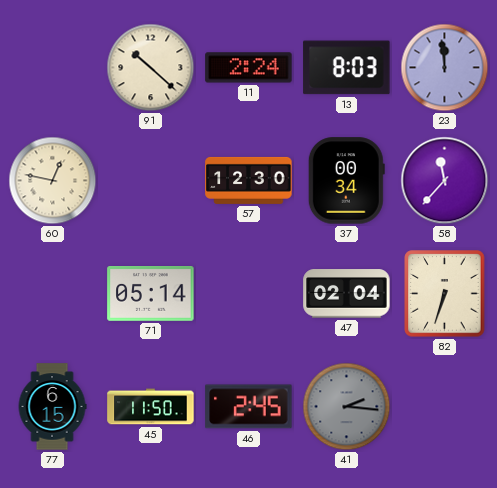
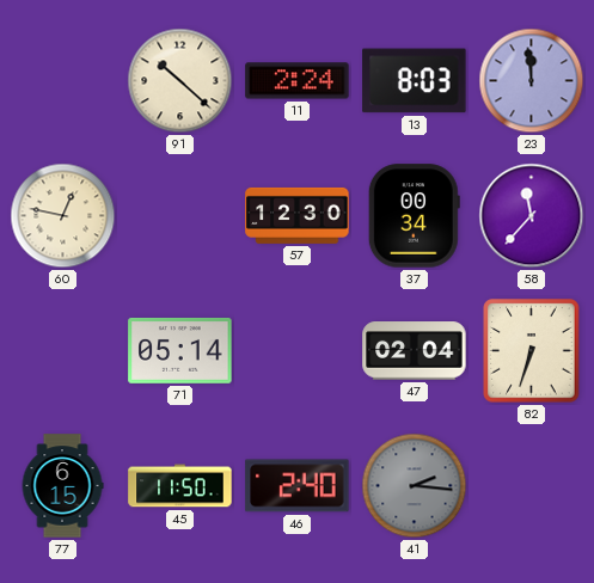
46: 2:45 -> 2:40 (298, 486)
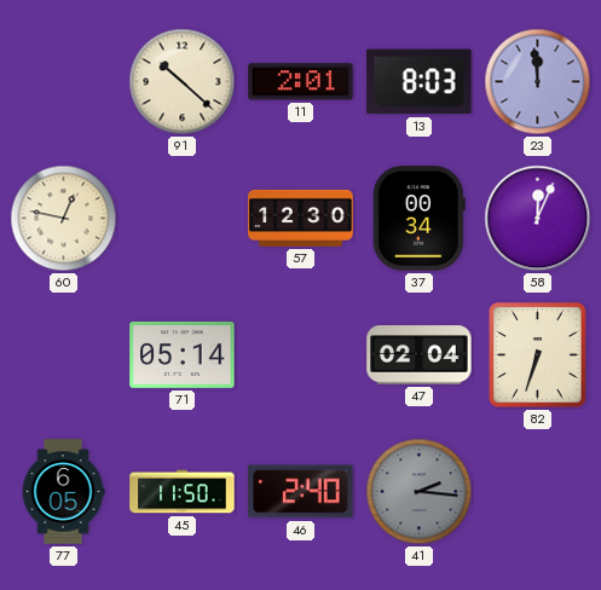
11: 2:24 -> 2:01 (301, 82)
58: 11:37 -> 12:04 (538, 219)
77: 6:15 -> 6:05 (63, 492)
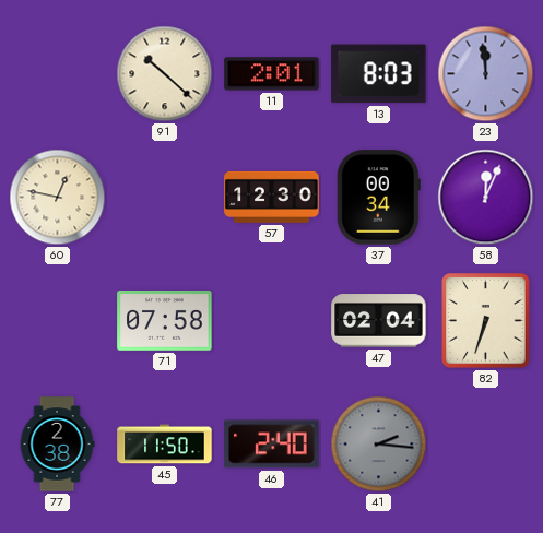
71: 05:14 -> 07:58 (165, 321)
77: 6:05 -> 2:38 (57, 445)
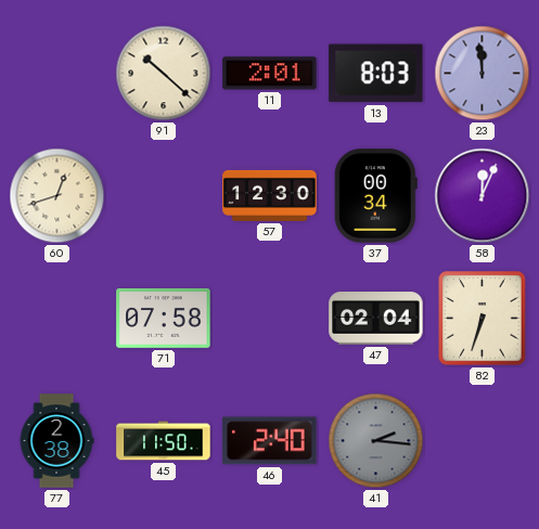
60: 12:47 -> 12:42 (57, 196)
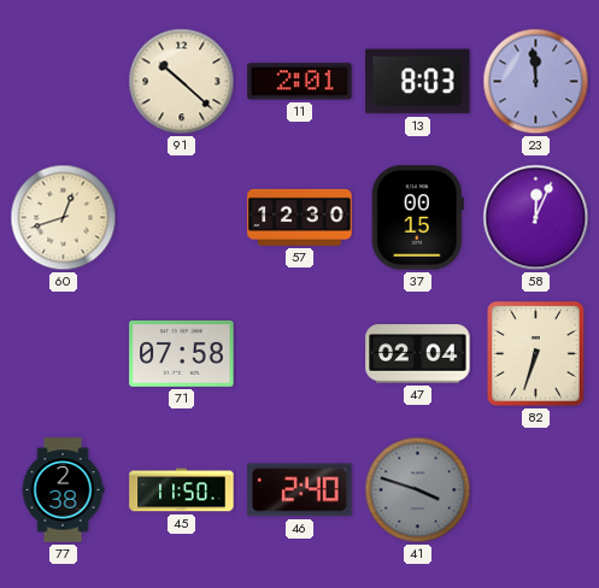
37: 00:34 -> 00:15 (417, 218)
41: 2:16 -> 3:48 (418, 490)
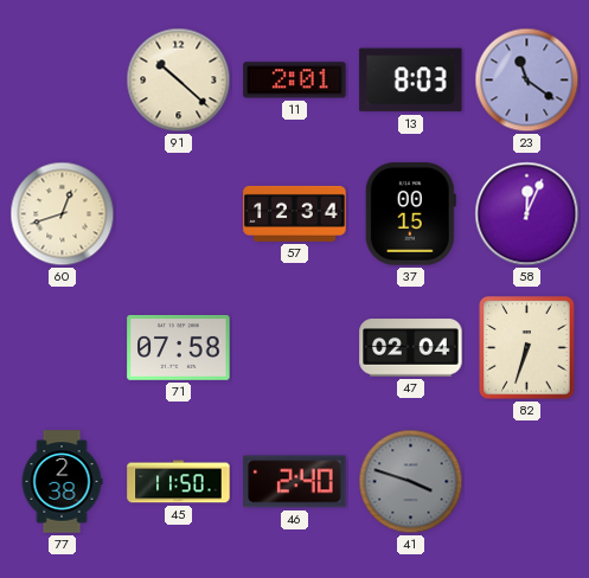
23: 11:59 -> 11:21 (527, 81)
57: 12:30 -> 12:34 (295, 213)
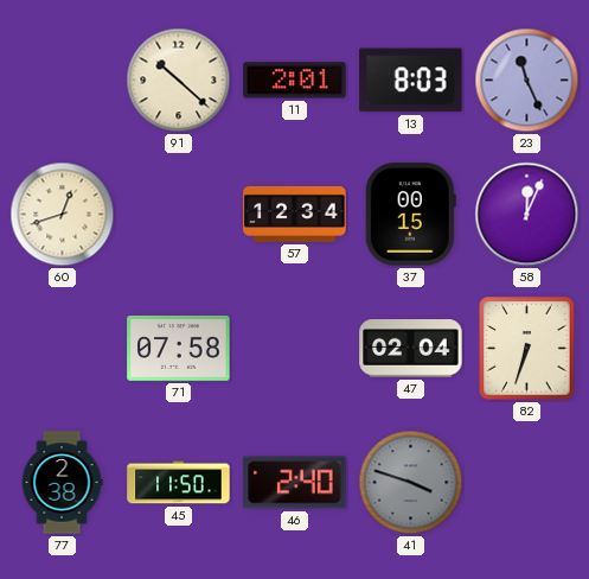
23: 11:21 -> 11:26 (527, 81)
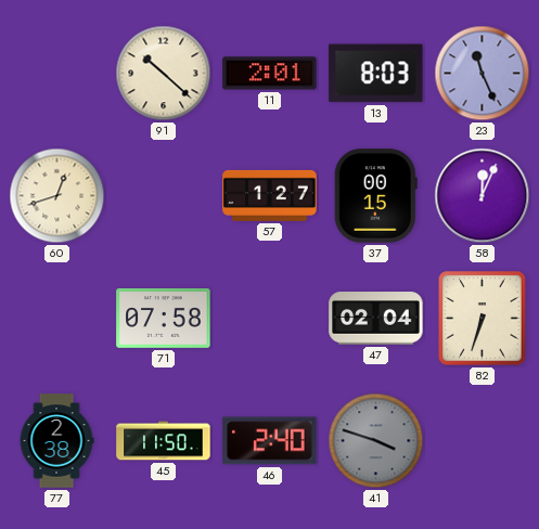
57: 12:34 -> 1:27 (270, 195)
